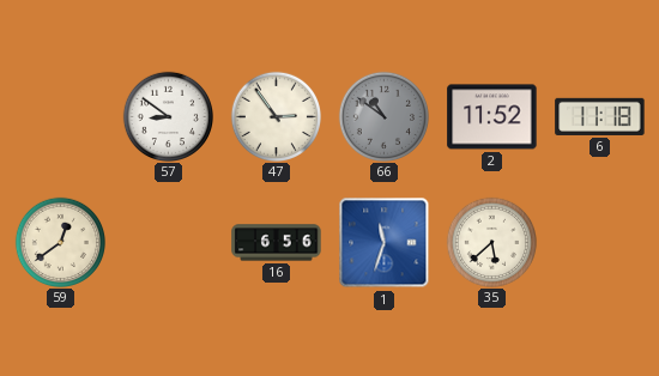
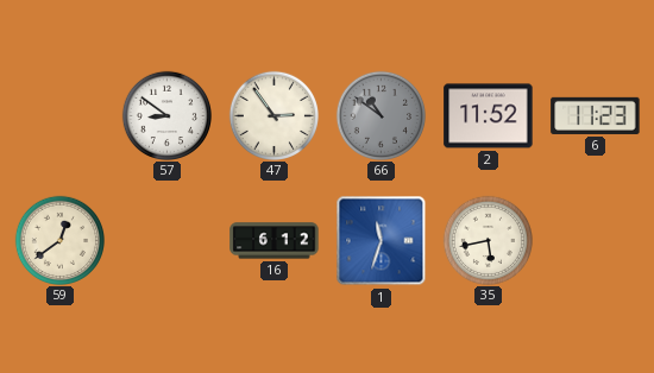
6: 11:18 -> 11:23 (596, 115)
16: 6:56 -> 6:12 (275, 241)
35: 5:38 -> 5:43 (488, 240)
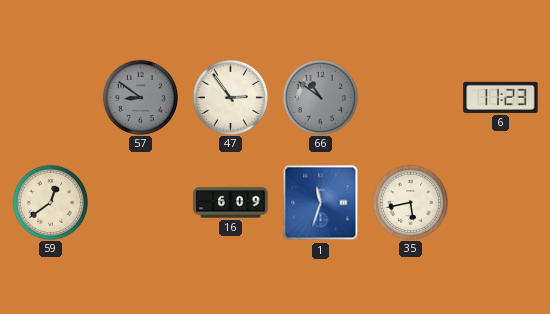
57 dial: white -> grey (140, 97)
2: 11:52 -> none (489, 116)
16: 6:12 -> 6:09 (231, 203)
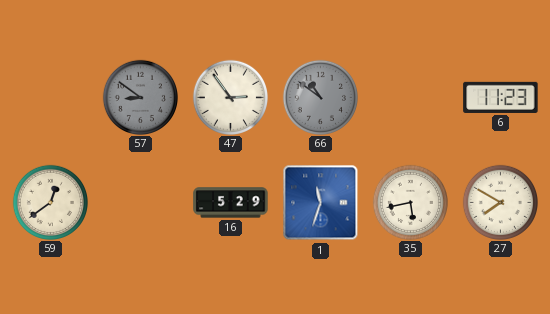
16: 6:09 -> 5:29 (231, 203)
27: none -> 7:50 (500, 202)
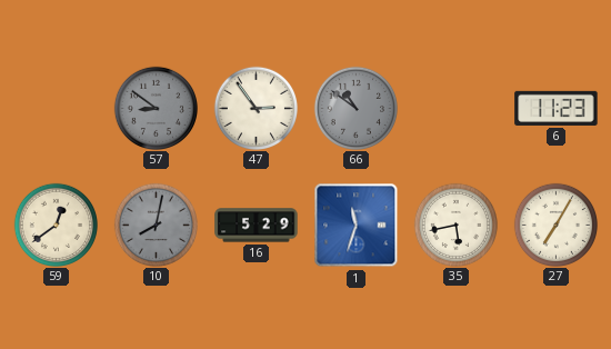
10: none -> 8:02 (156, 225)
27: 7:50 -> 7:05 (555, 225)
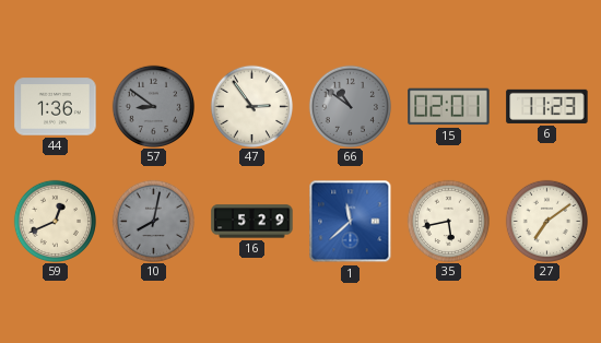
44: none -> 1:36 (56, 107)
15: none -> 02:01 (449, 107)
59: 12:39 -> 12:41 (55, 221)
1: 11:33 -> 11:38 (351, 222)
27: 7:05 -> 7:09 (546, 221)
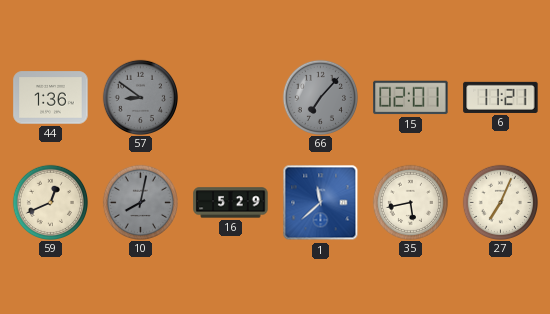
47: 2:54 -> none (251, 106)
66: 10:51 -> 7:07 (320, 97)
6: 11:23 -> 11:21 (501, 97)
27: 7:09 -> 7:04 (500, 202)
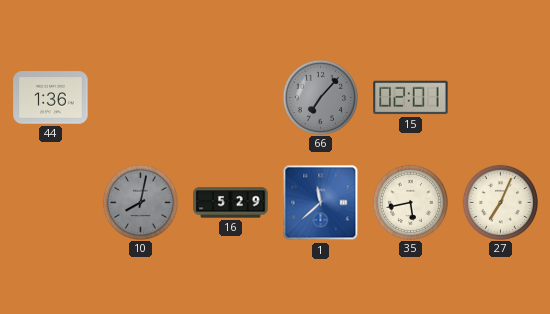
57: 8:51 -> none (140, 97)
6: 11:21 -> none (501, 97)
59: 12:41 -> none (50, 202)
